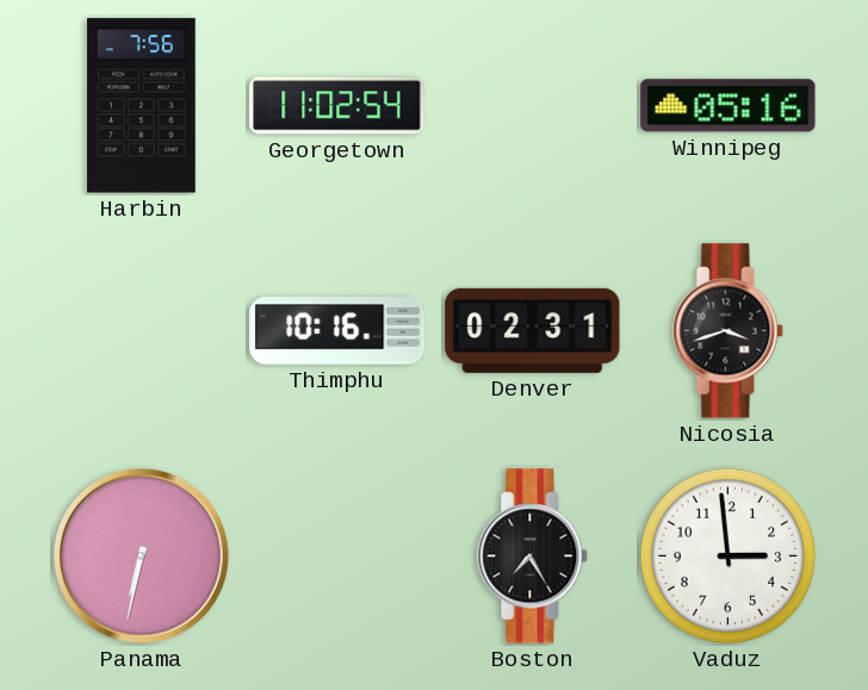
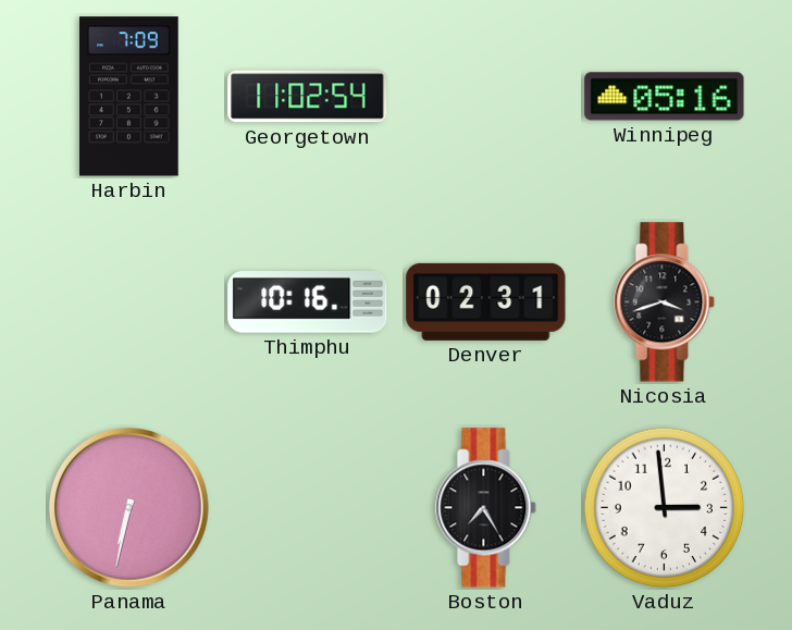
Harbin: 7:56 -> 7:09 (129, 97)
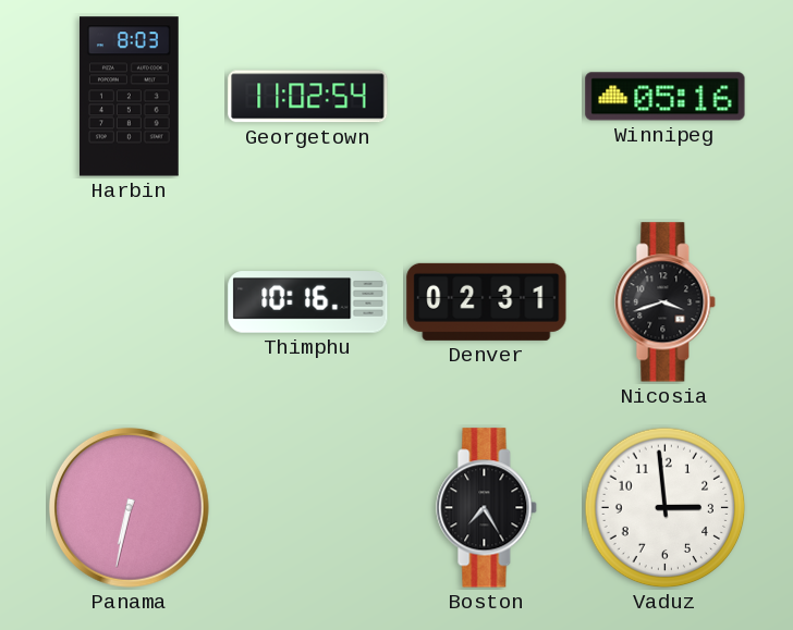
Harbin: 7:09 -> 8:03 (130, 97)
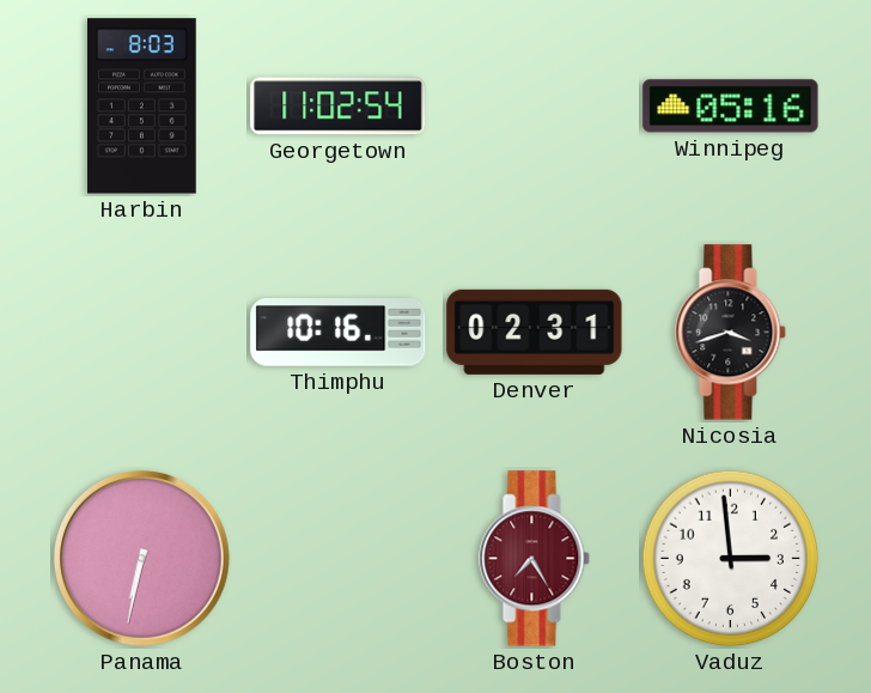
Boston dial: black -> burgundy (535, 559)
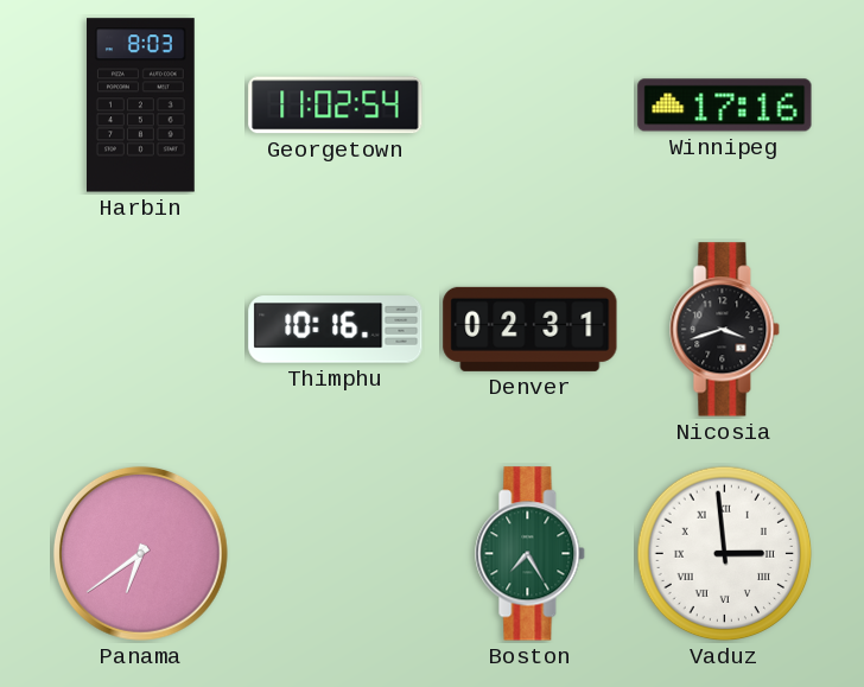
Winnipeg: 05:16 -> 17:16 (725, 106)
Panama: 6:32 -> 6:39 (140, 553)
Boston dial: burgundy -> green (531, 554)
Vaduz numerals: Arabic -> Roman (725, 554)
